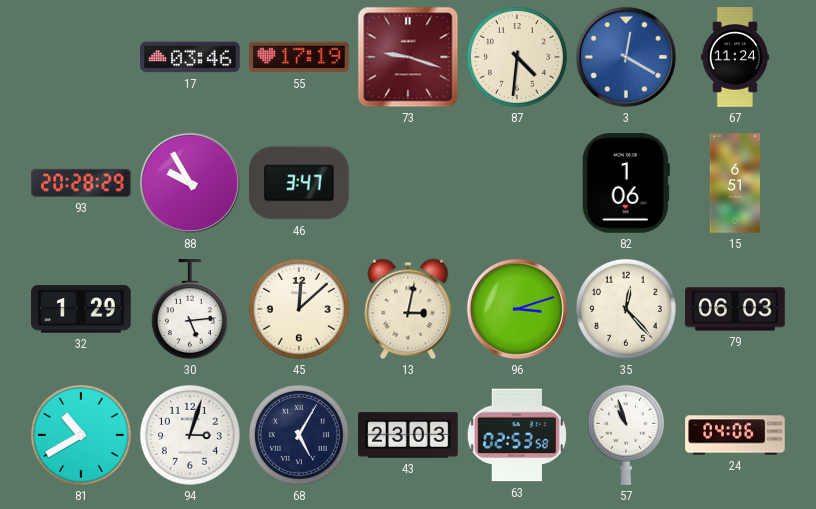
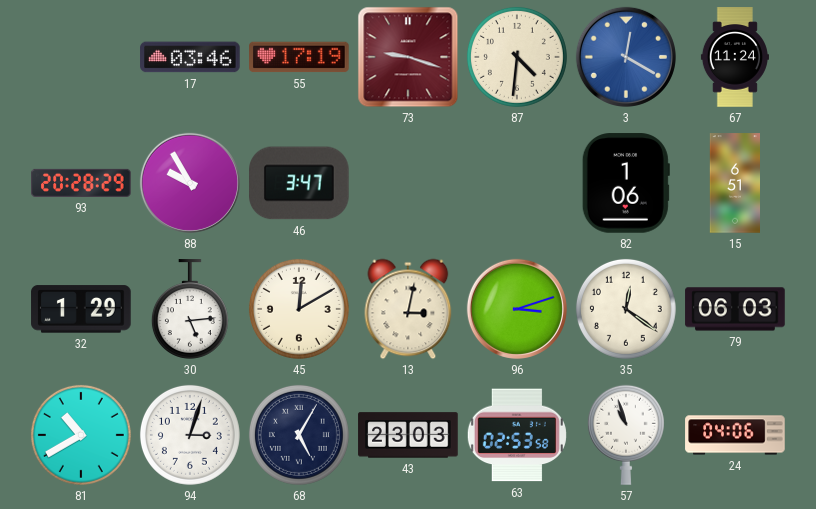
45: 12:08 -> 12:10 (299, 309)
35: 12:23 -> 12:21 (626, 309)
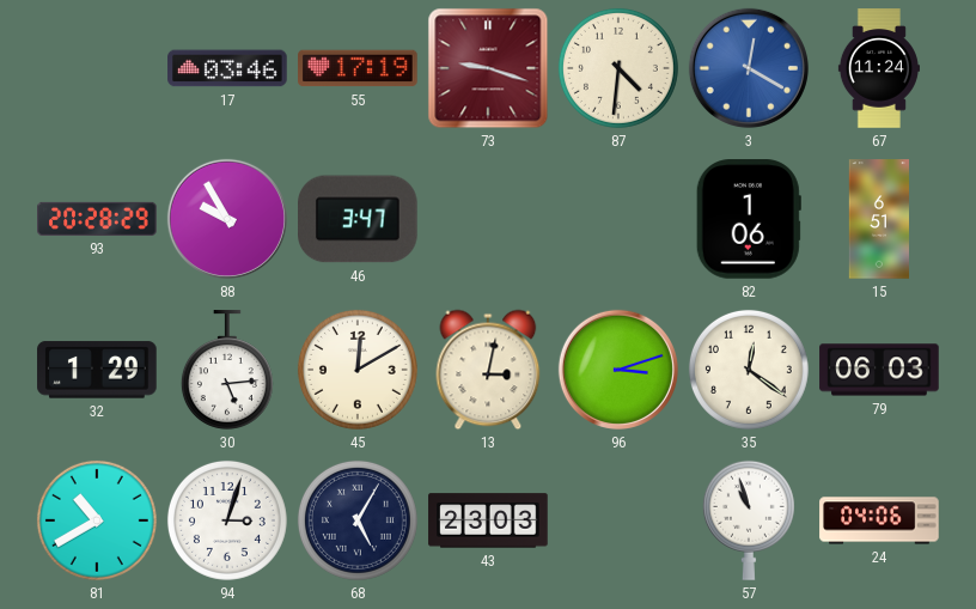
63: 02:53 -> none (517, 435)
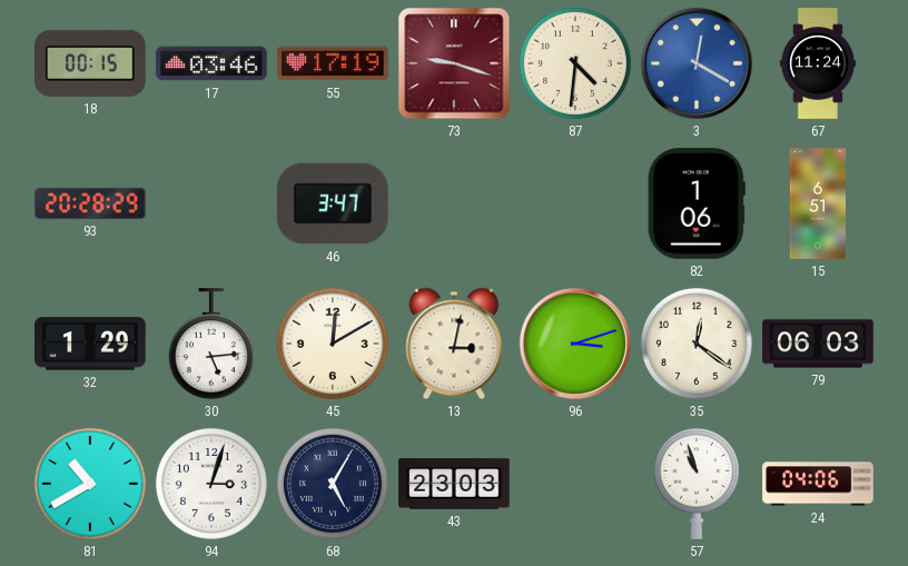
18: none -> 00:15 (91, 63)
88: 9:55 -> none (227, 219)
